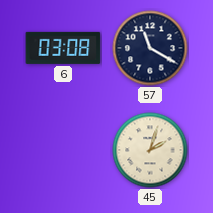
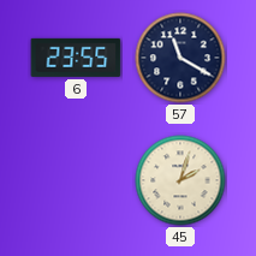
6: 03:08 -> 23:55 (76, 58)
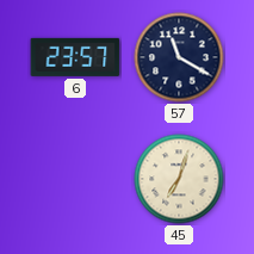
6: 23:55 -> 23:57 (75, 57)
45: 2:03 -> 7:03 (179, 179)
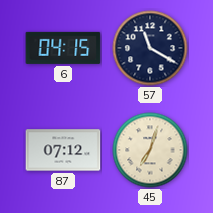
6: 23:57 -> 04:15 (63, 48)
87: none -> 07:12 (63, 150)
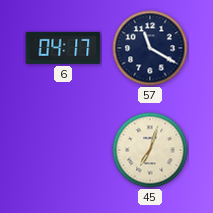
6: 04:15 -> 04:17 (63, 48)
87: 07:12 -> none (63, 150)
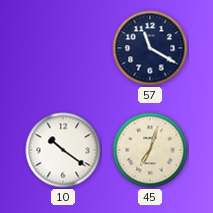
6: 04:17 -> none (63, 48)
10: none -> 10:21 (63, 150)
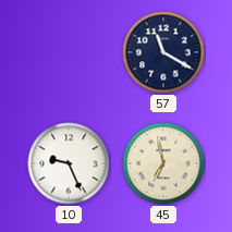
10: 10:21 -> 9:26 (69, 163)
45: 7:03 -> 6:58 (163, 163)
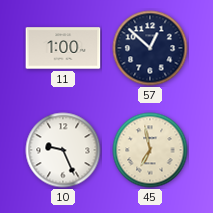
11: none -> 1:00 (63, 48)
57: 11:20 -> 12:52 (150, 48)
